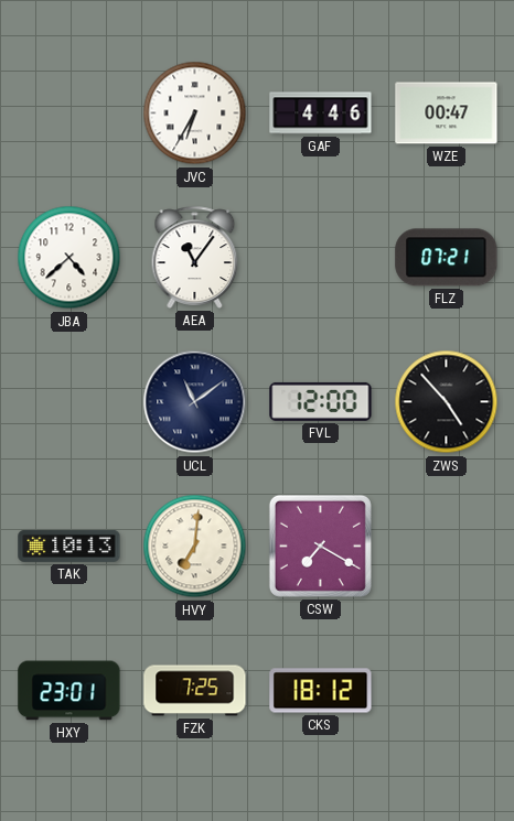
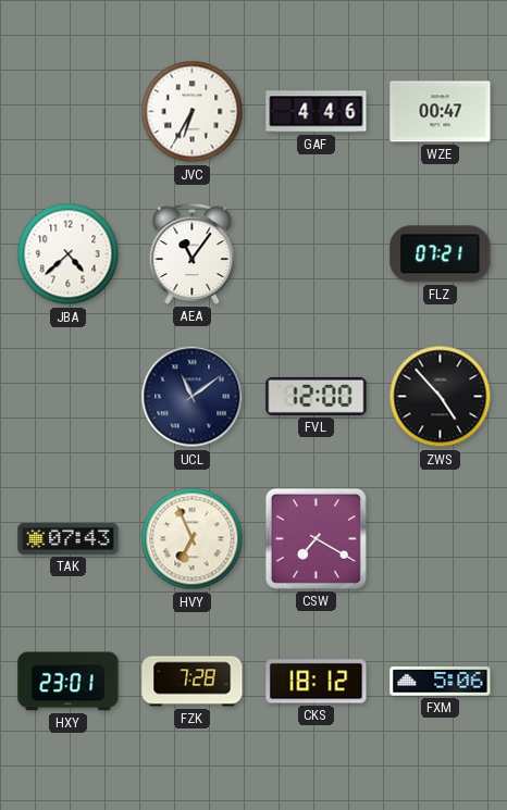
TAK: 10:13 -> 07:43 (69, 538)
HVY: 7:01 -> 6:56 (193, 539)
FZK: 7:25 -> 7:28 (193, 682)
FXM: none -> 5:06 (441, 682)
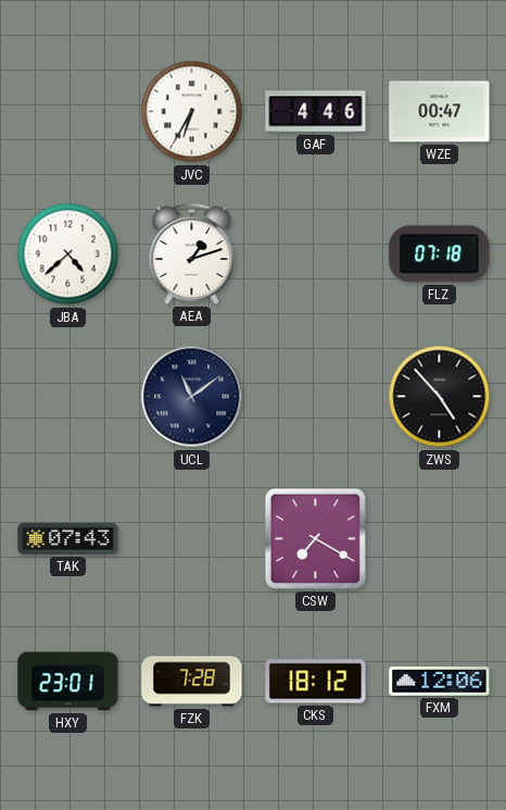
AEA: 11:06 -> 1:12 (192, 253)
FLZ: 07:21 -> 07:18 (440, 254)
FVL: 12:00 -> none (317, 396)
HVY: 6:56 -> none (193, 539)
FXM: 5:06 -> 12:06 (440, 682)
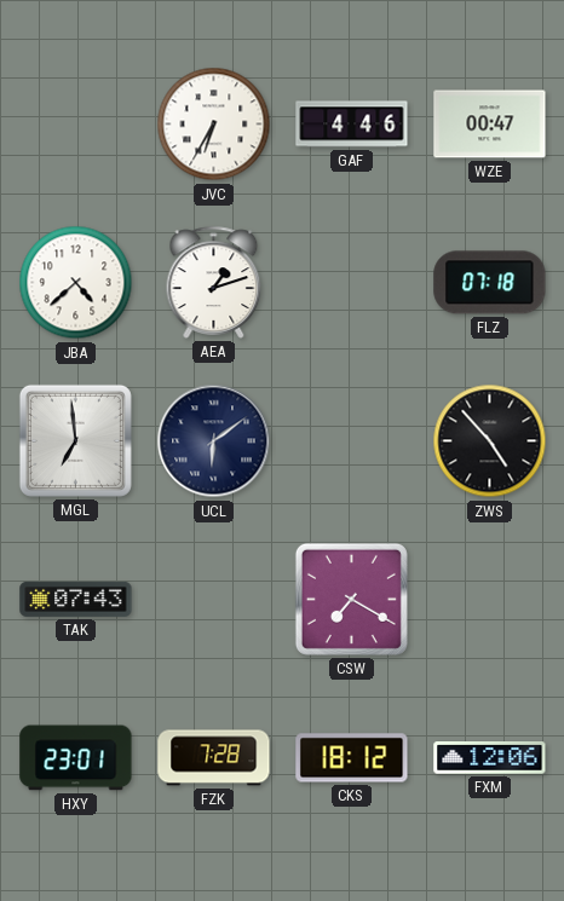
MGL: none -> 6:59 (75, 440)
UCL: 11:09 -> 6:09 (214, 441)
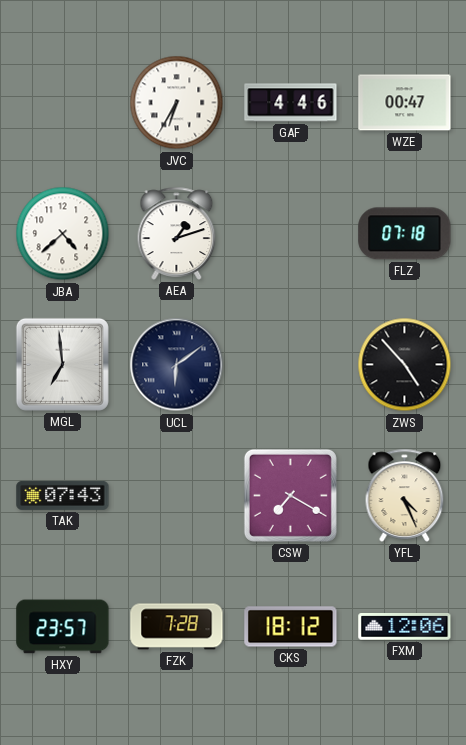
YFL: none -> 4:26 (405, 495)
HXY: 23:01 -> 23:57 (63, 627)
